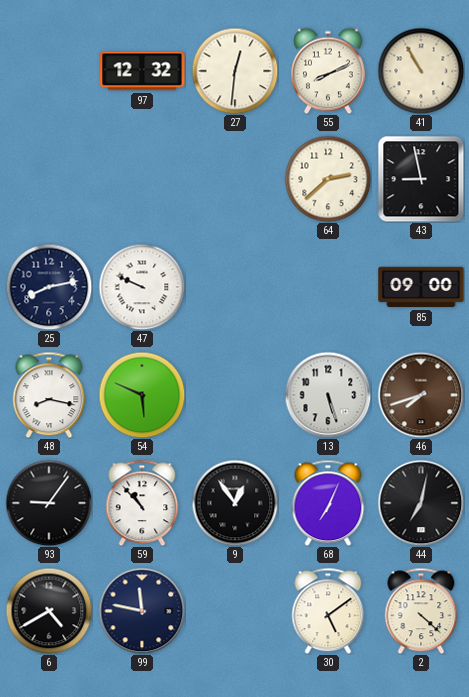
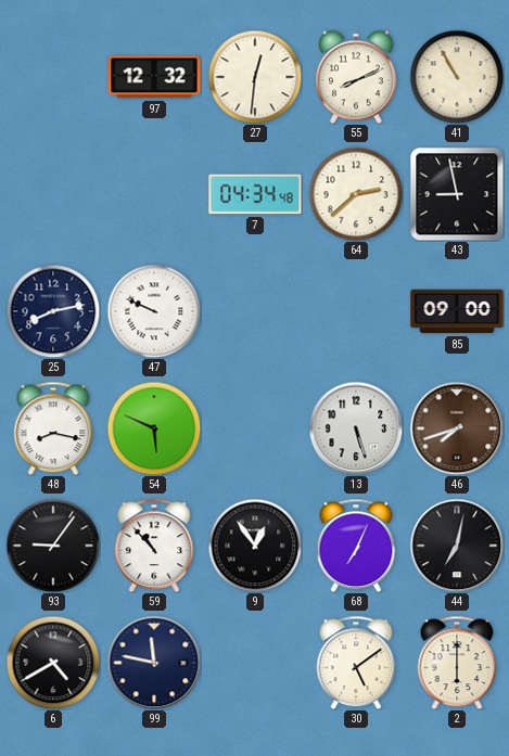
7: none -> 04:34 (255, 194)
2: 4:22 -> 6:00 (457, 663)
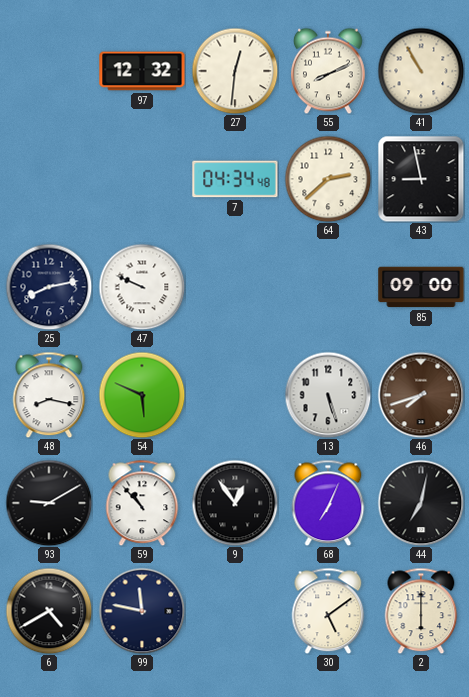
93: 9:06 -> 9:10 (49, 503)
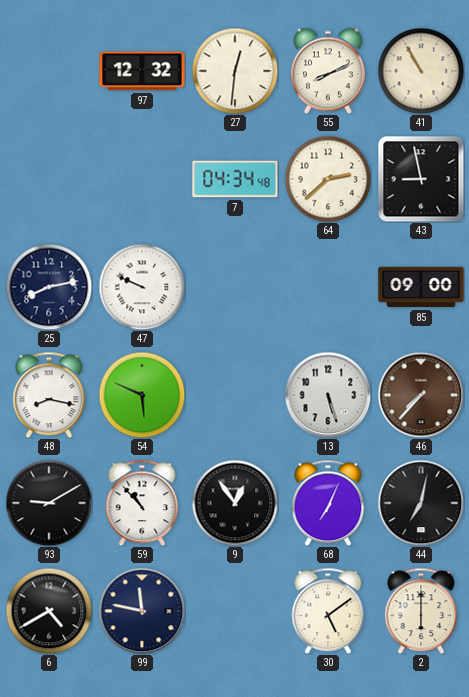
46: 7:42 -> 7:37 (421, 395)
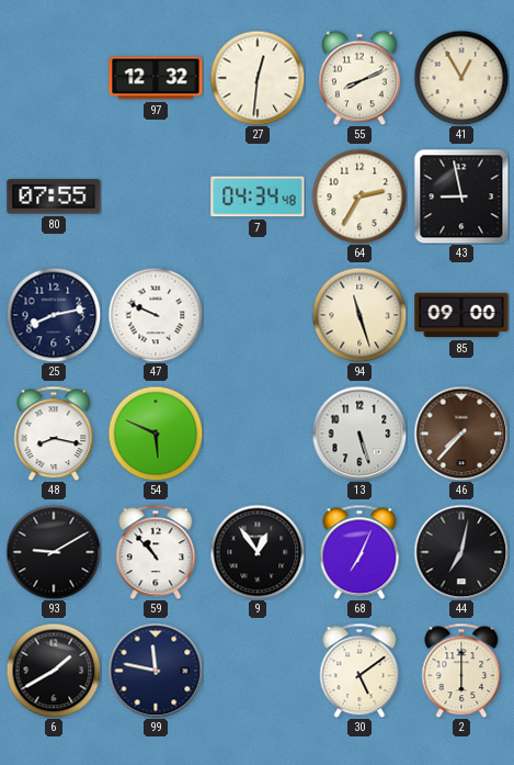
41: 10:55 -> 12:55 (461, 78)
80: none -> 07:55 (54, 196)
64: 2:38 -> 2:35 (359, 196)
94: none -> 11:27 (359, 315)
6: 4:40 -> 1:40 (54, 671)
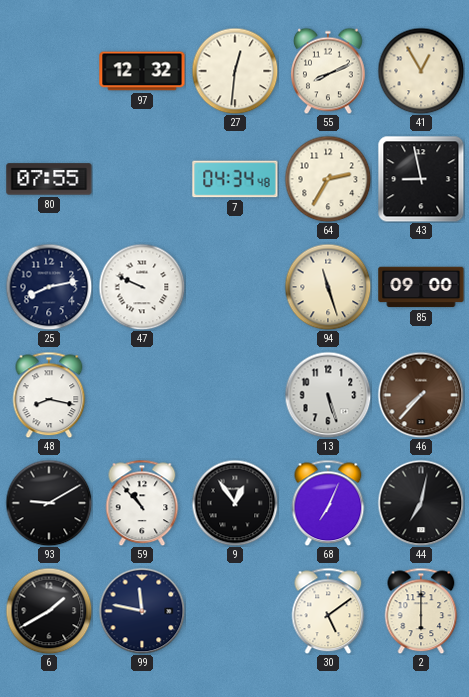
54: 5:49 -> none (156, 434)
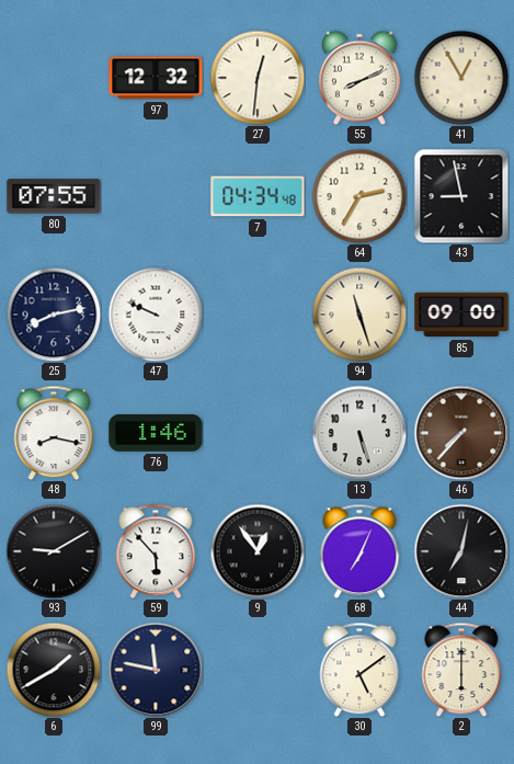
76: none -> 1:46 (156, 433)
59: 10:53 -> 5:53 (156, 551)
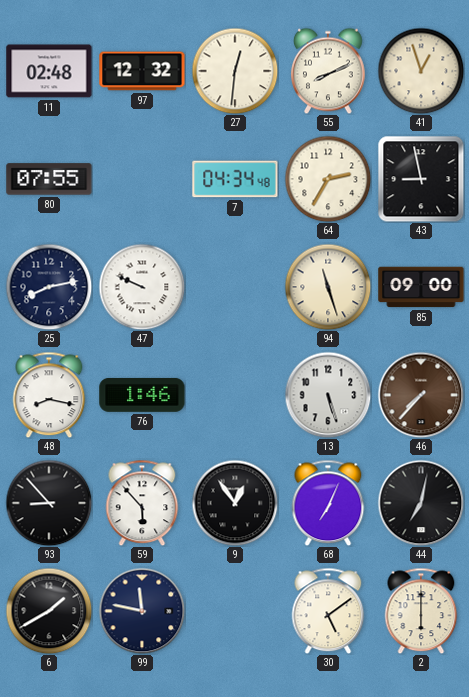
11: none -> 02:48 (49, 71)
41: 12:55 -> 12:57 (421, 71)
93: 9:10 -> 8:53 (49, 503)
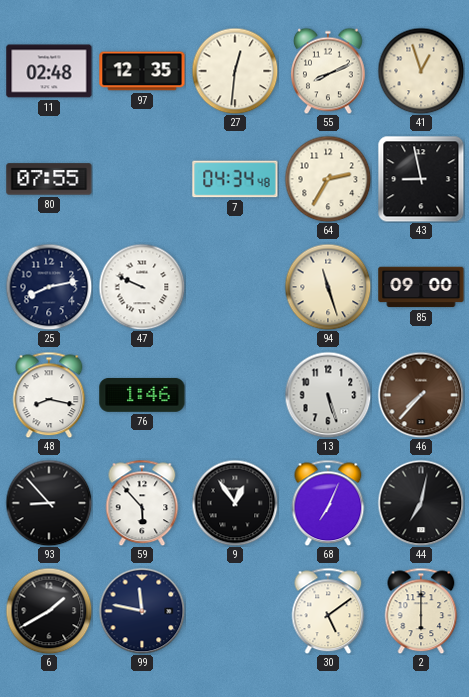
97: 12:32 -> 12:35 (142, 71)
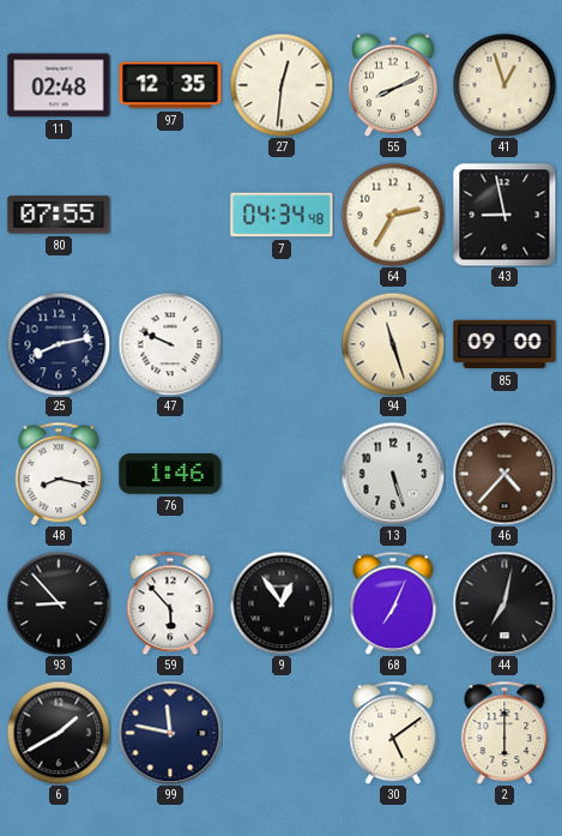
46: 7:37 -> 4:37 (504, 474)
